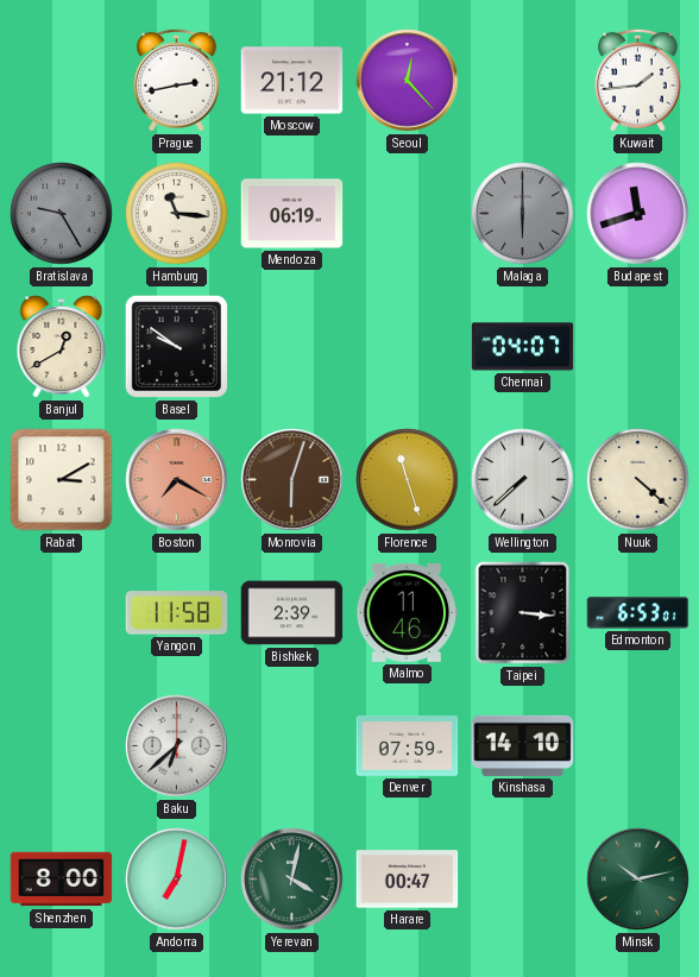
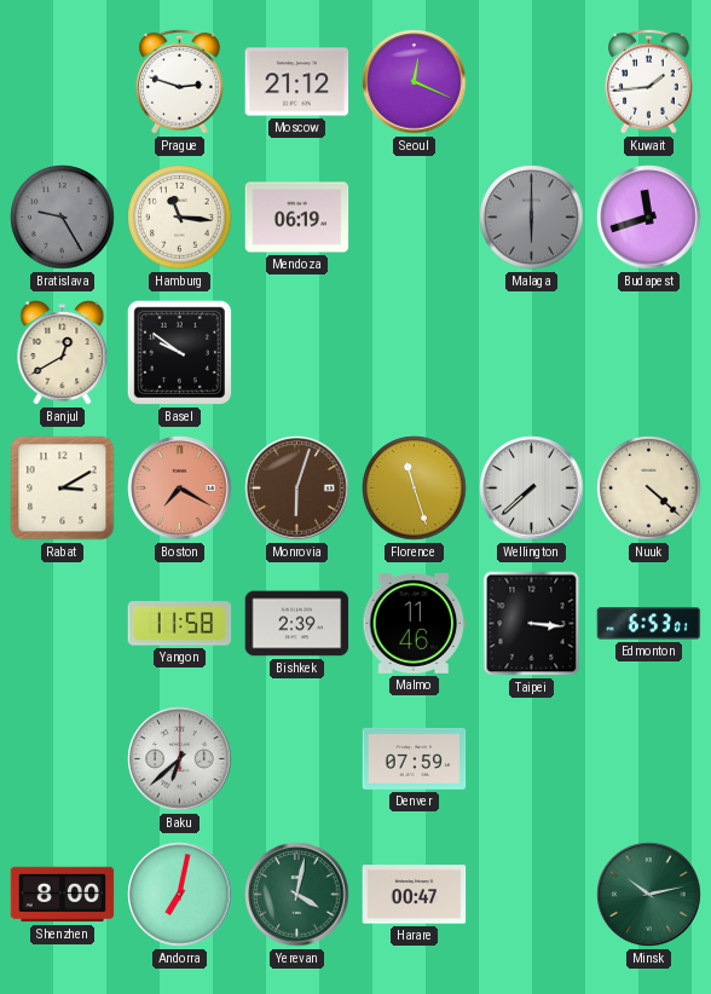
Prague: 2:43 -> 2:48 (180, 81)
Seoul: 12:23 -> 12:19 (415, 82)
Chennai: 04:07 -> none (523, 347)
Kinshasa: 14:10 -> none (523, 745)
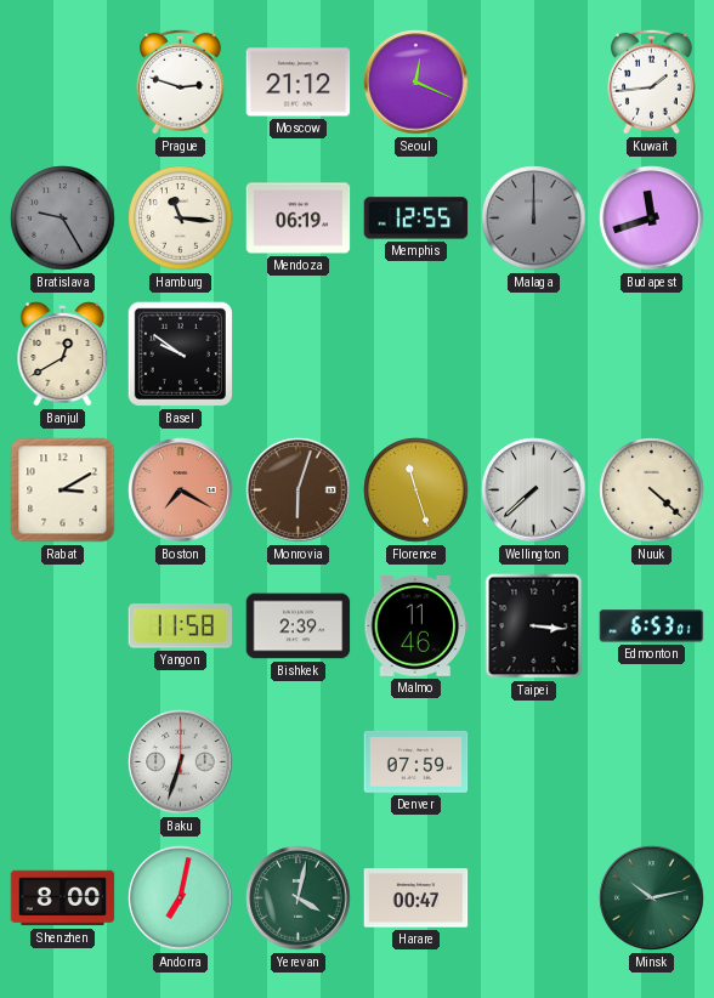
Memphis: none -> 12:55 (416, 219)
Malaga: 6:00 -> 12:00 (534, 219)
Baku: 6:38 -> 6:33 (181, 762)
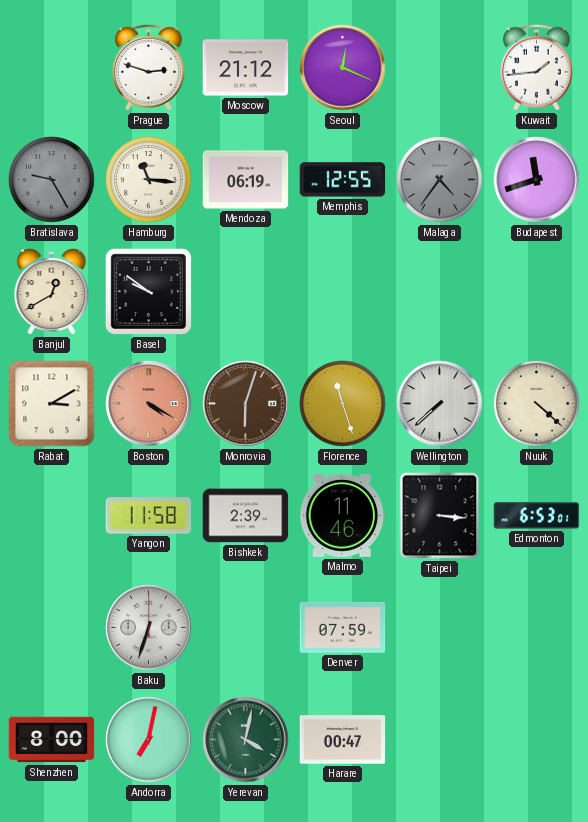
Malaga: 12:00 -> 4:36 (440, 180)
Boston: 7:20 -> 4:20 (149, 404)
Minsk: 10:13 -> none (652, 898)
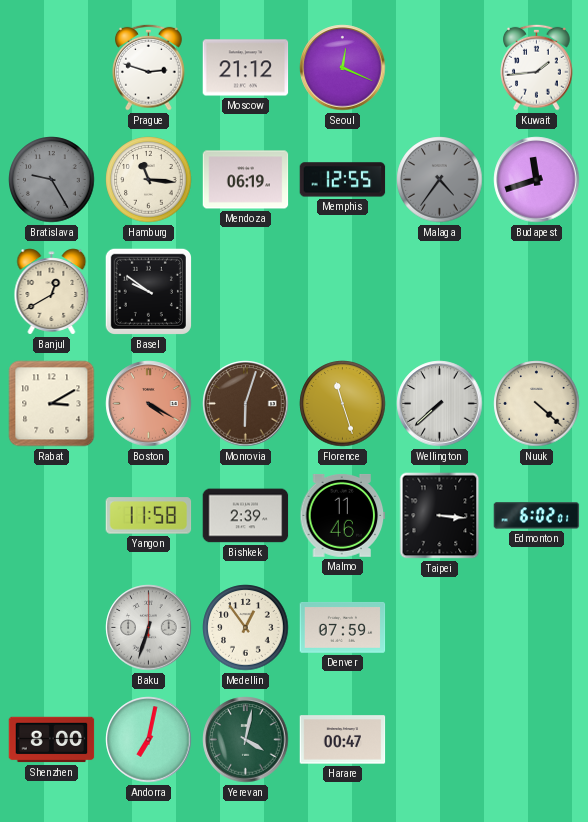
Edmonton: 6:53 -> 6:02 (537, 516)
Medellin: none -> 12:54 (246, 628)
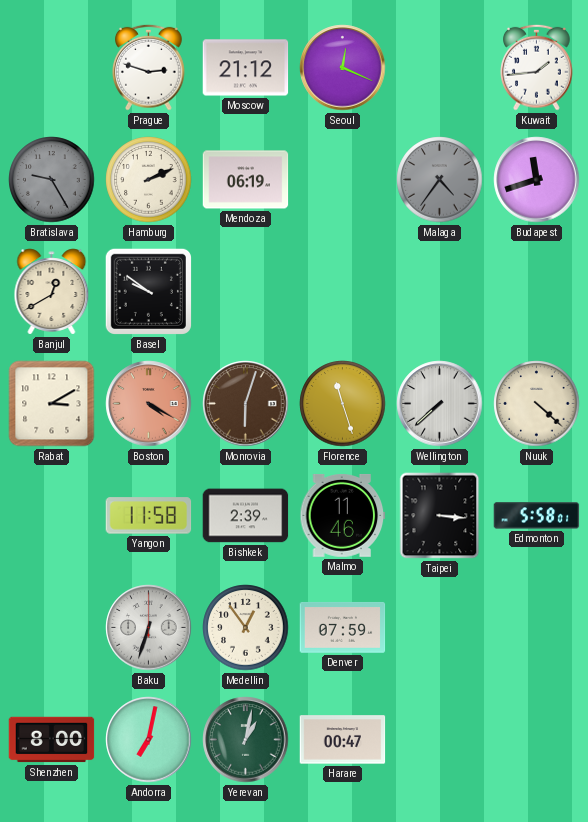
Hamburg: 11:16 -> 2:11 (149, 180)
Memphis: 12:55 -> none (343, 180)
Edmonton: 6:02 -> 5:58 (537, 516)
Yerevan: 4:02 -> 1:02 (246, 740)
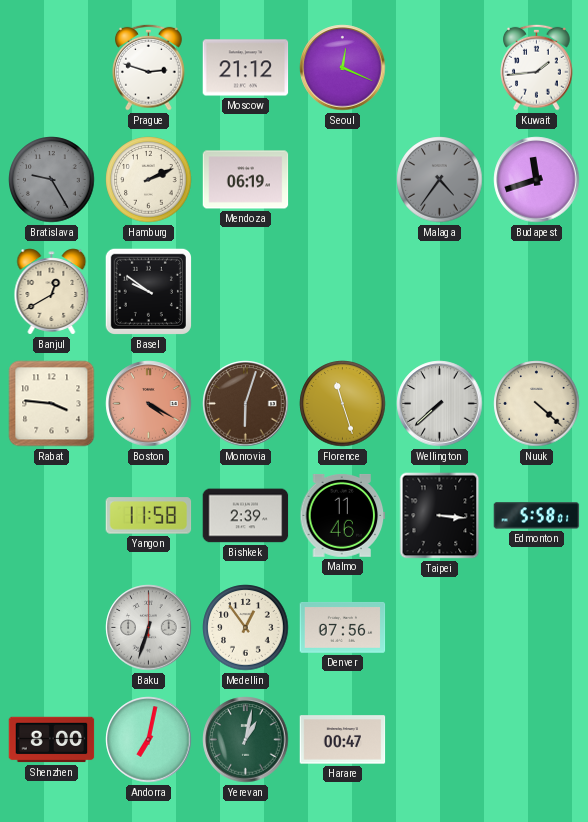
Rabat: 3:10 -> 3:46 (52, 404)
Denver: 07:59 -> 07:56 (343, 627)
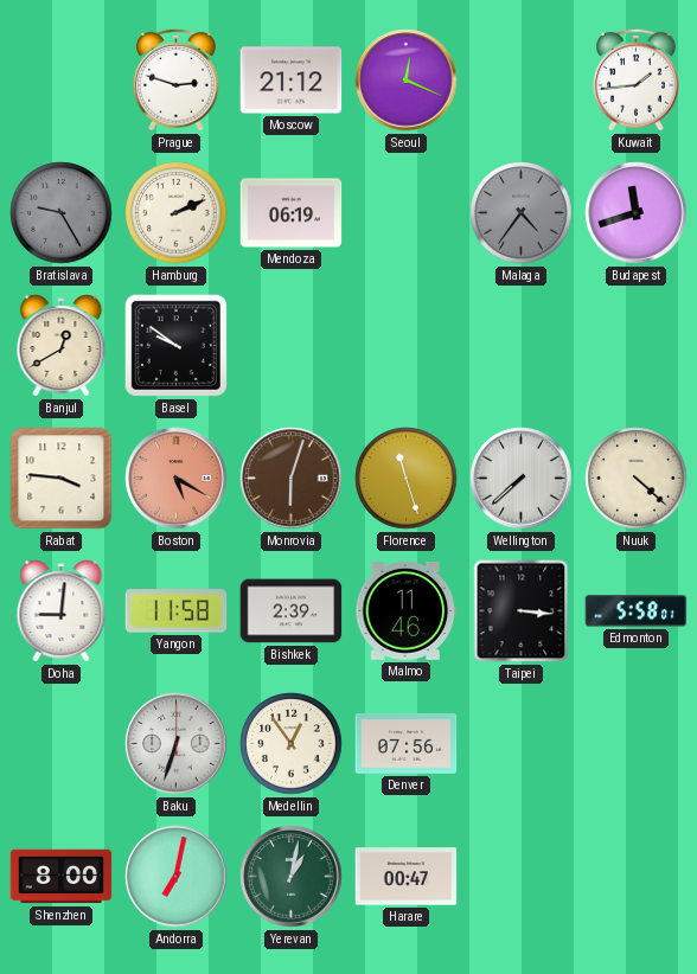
Boston: 4:20 -> 5:20 (177, 479)
Doha: none -> 9:01 (62, 611)
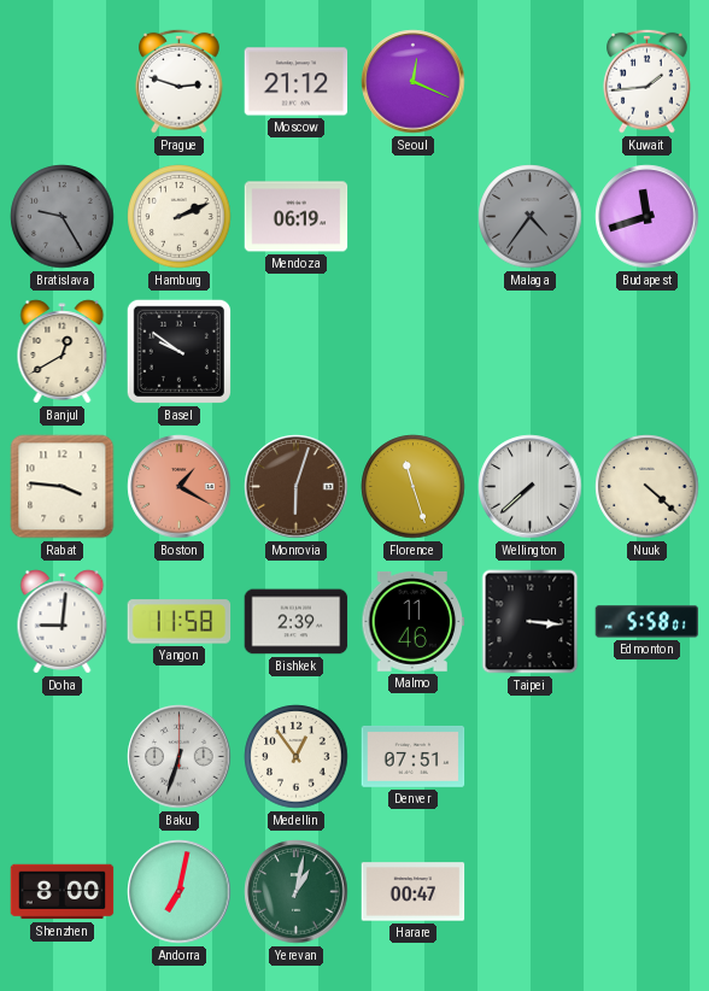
Boston: 5:20 -> 1:20 (180, 487)
Denver: 07:56 -> 07:51 (414, 756)
